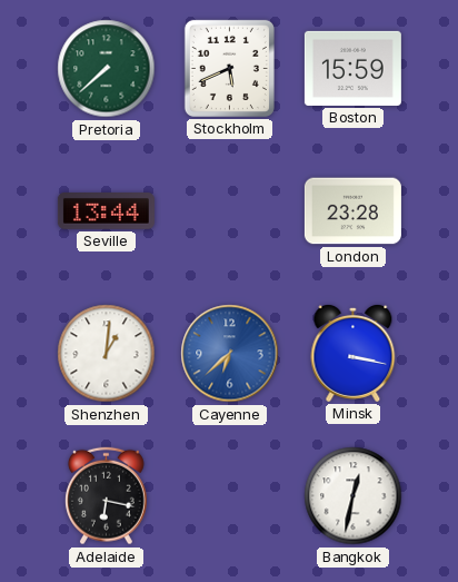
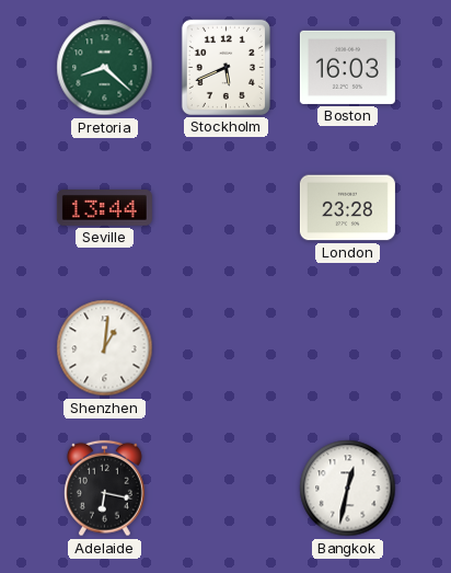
Pretoria: 7:38 -> 8:22 (105, 68)
Boston: 15:59 -> 16:03 (347, 67)
Cayenne: 6:38 -> none (230, 354)
Minsk: 3:17 -> none (354, 353)
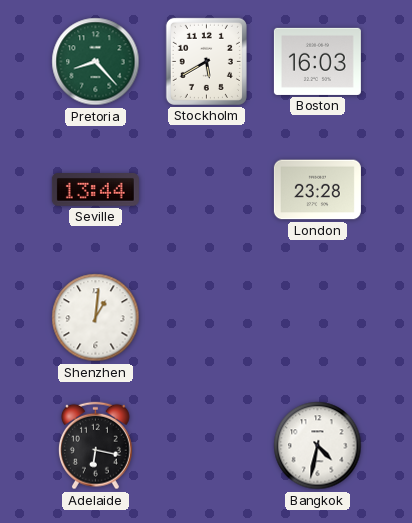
Pretoria: 8:22 -> 8:23 (96, 62)
Stockholm: 5:41 -> 5:40 (206, 61)
Bangkok: 12:32 -> 4:32 (318, 446)
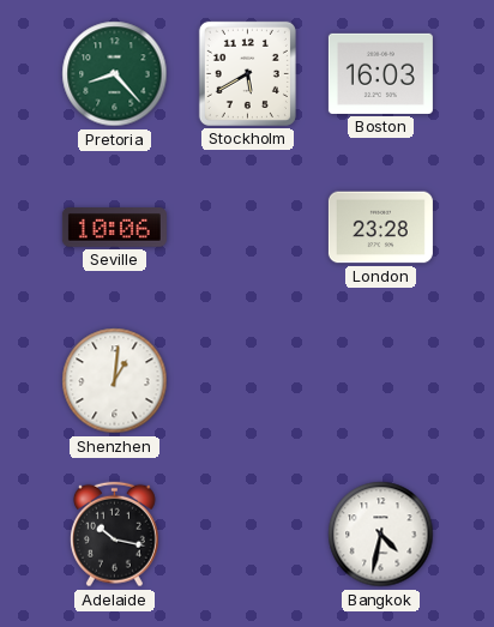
Seville: 13:44 -> 10:06 (114, 228)
Adelaide: 6:17 -> 10:17 (114, 535)
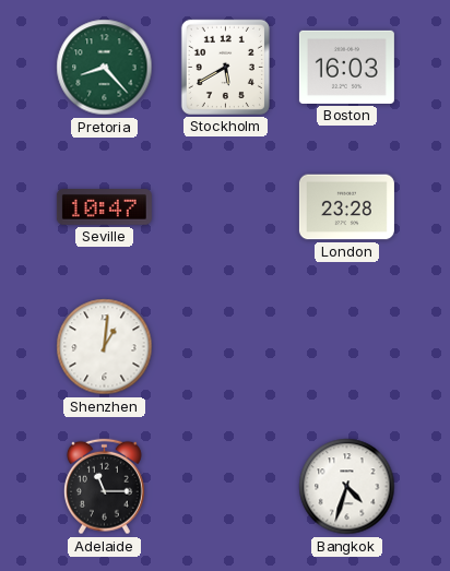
Seville: 10:06 -> 10:47 (104, 207)
Adelaide: 10:17 -> 11:15 (104, 487)
Bangkok: 4:32 -> 4:33 (347, 487)
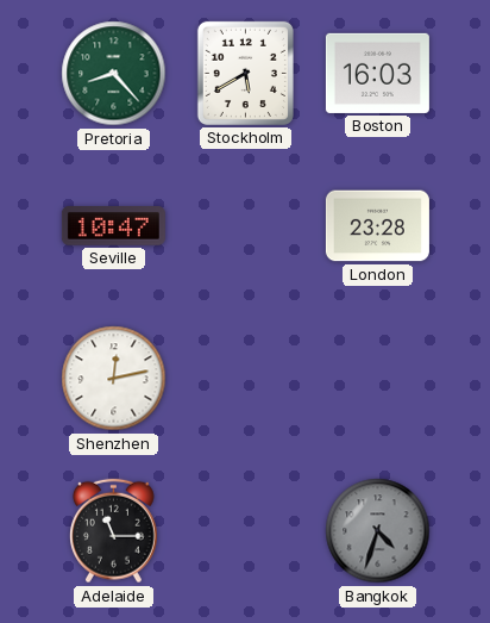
Shenzhen: 1:01 -> 12:13 (114, 379)
Bangkok dial: white -> grey (378, 531)
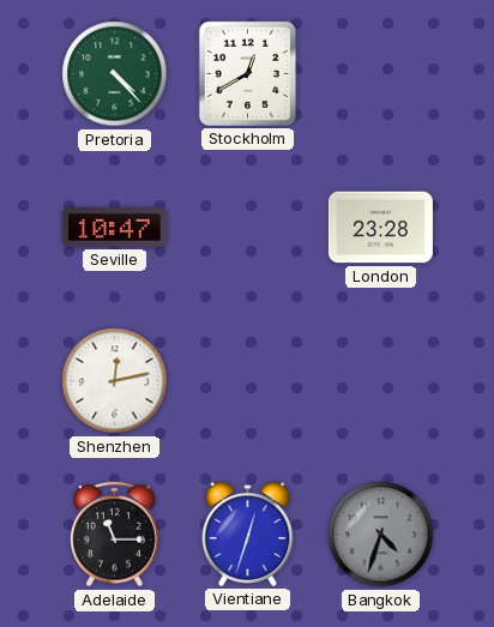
Pretoria: 8:23 -> 4:23 (115, 74)
Stockholm: 5:40 -> 12:40 (247, 73)
Boston: 16:03 -> none (377, 73)
Vientiane: none -> 12:33 (248, 533)
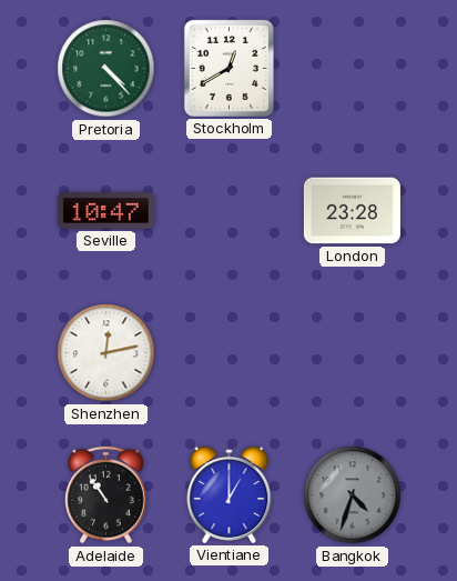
Adelaide: 11:15 -> 10:54 (105, 495)
Vientiane: 12:33 -> 1:00 (230, 494)
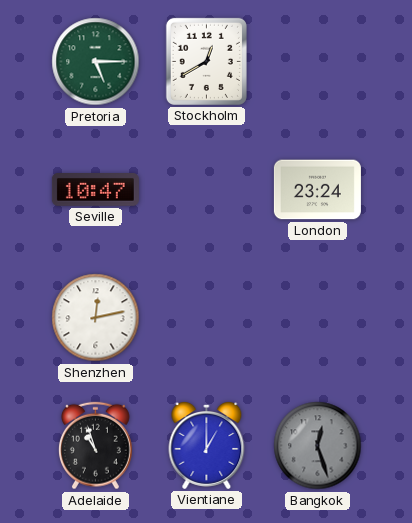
Pretoria: 4:23 -> 5:15 (96, 62)
London: 23:28 -> 23:24 (317, 190)
Adelaide: 10:54 -> 10:57 (95, 446)
Bangkok: 4:33 -> 12:27 (318, 446)
